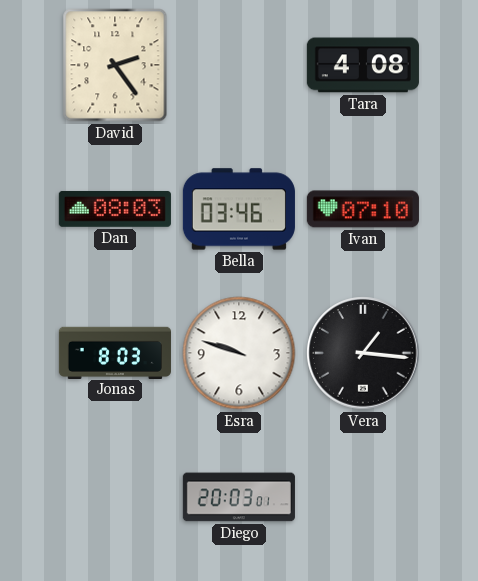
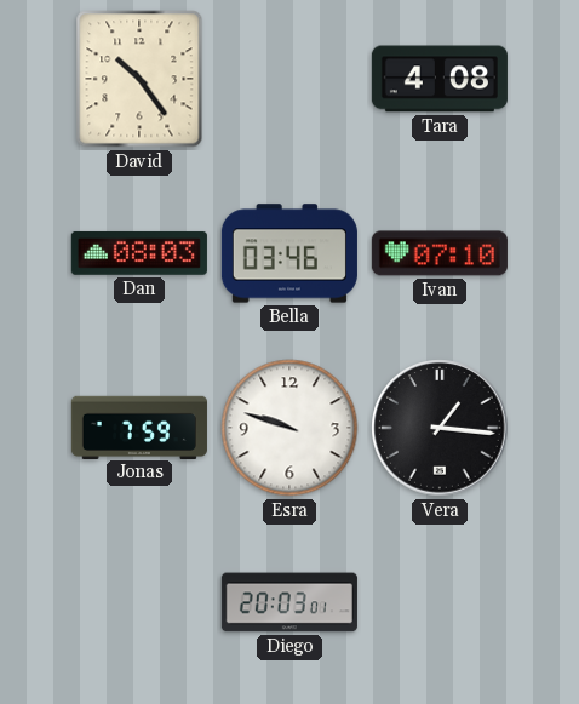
David: 2:24 -> 10:24 (139, 79)
Jonas: 8:03 -> 7:59 (139, 427)
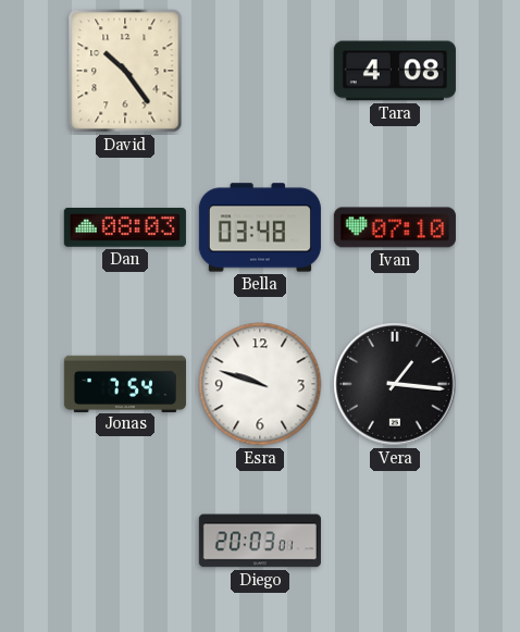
Bella: 03:46 -> 03:48 (260, 227)
Jonas: 7:59 -> 7:54 (125, 383)
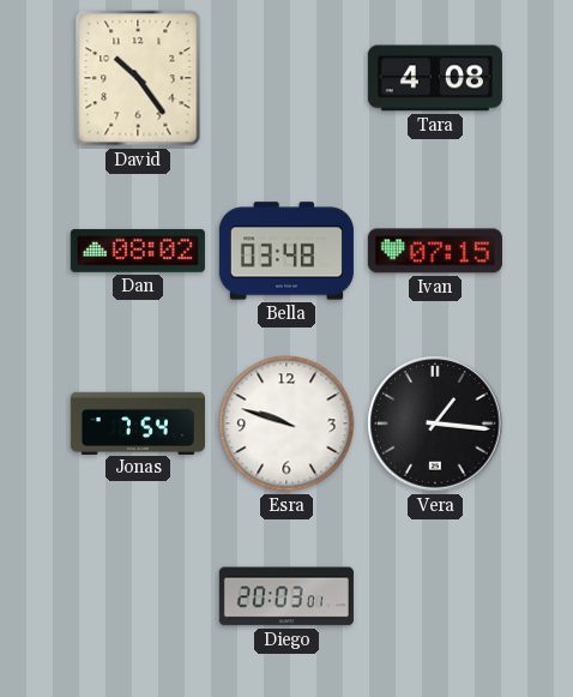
Dan: 08:03 -> 08:02 (138, 251)
Ivan: 07:10 -> 07:15 (435, 251)
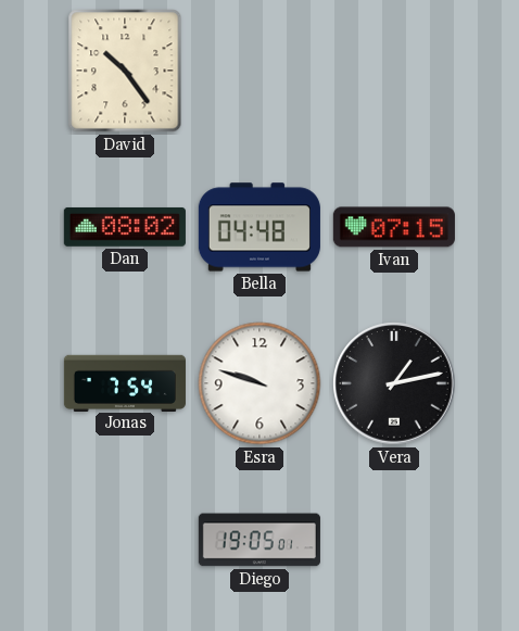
Tara: 4:08 -> none (435, 78)
Bella: 03:48 -> 04:48 (259, 227)
Vera: 1:16 -> 1:13 (394, 383)
Diego: 20:03 -> 19:05 (259, 540)
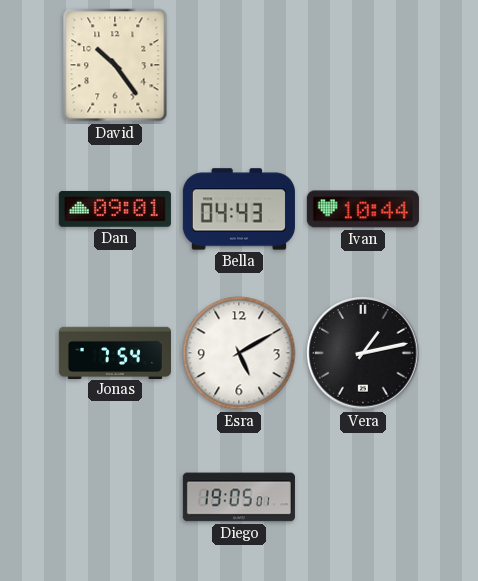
Dan: 08:02 -> 09:01 (115, 209)
Bella: 04:48 -> 04:43 (239, 209)
Ivan: 07:15 -> 10:44 (363, 209)
Esra: 9:48 -> 5:10 (239, 353)
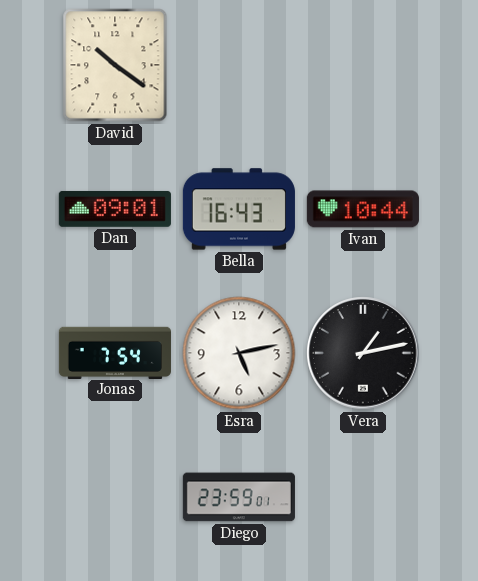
David: 10:24 -> 10:21 (115, 65)
Bella: 04:43 -> 16:43 (239, 209)
Esra: 5:10 -> 5:13 (239, 353)
Diego: 19:05 -> 23:59 (239, 497)
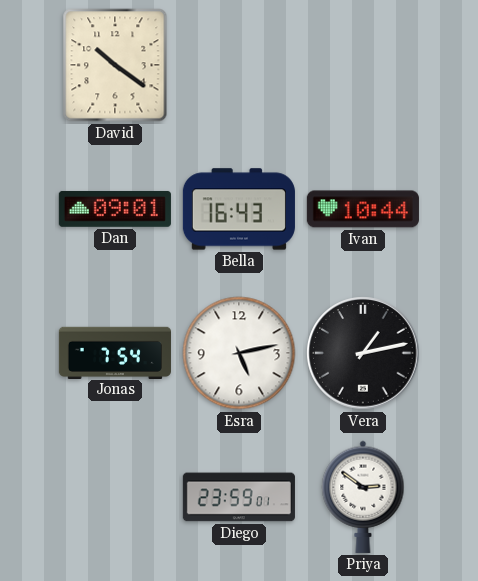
Priya: none -> 2:51 (363, 497)
